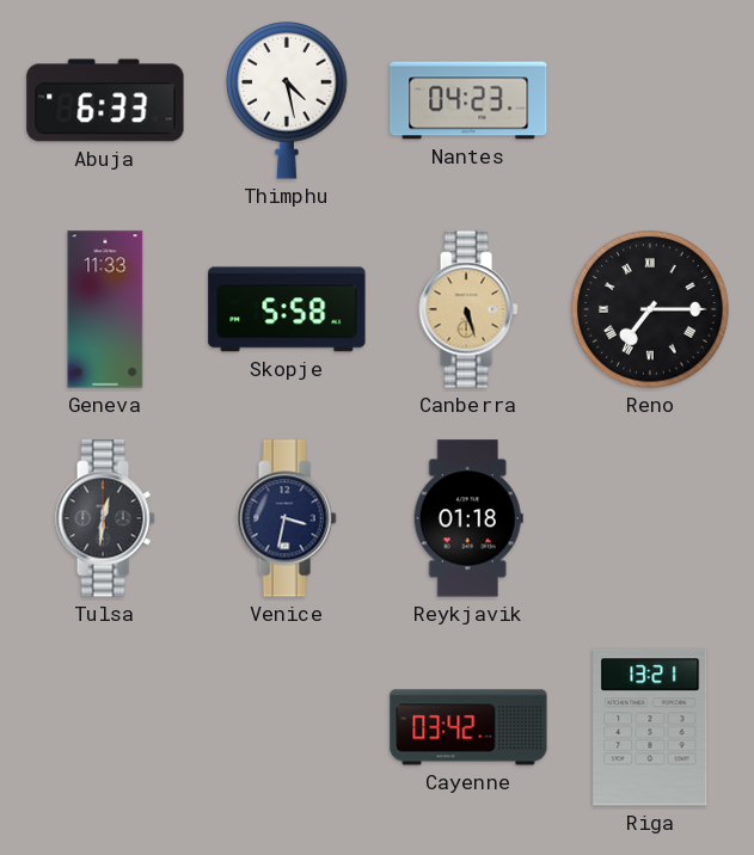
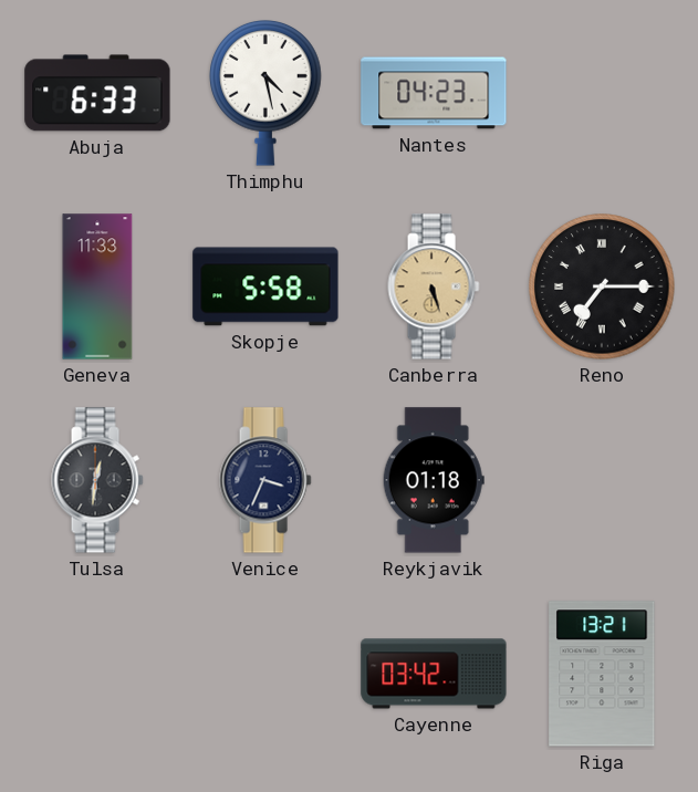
Venice: 3:32 -> 3:34 (265, 480)
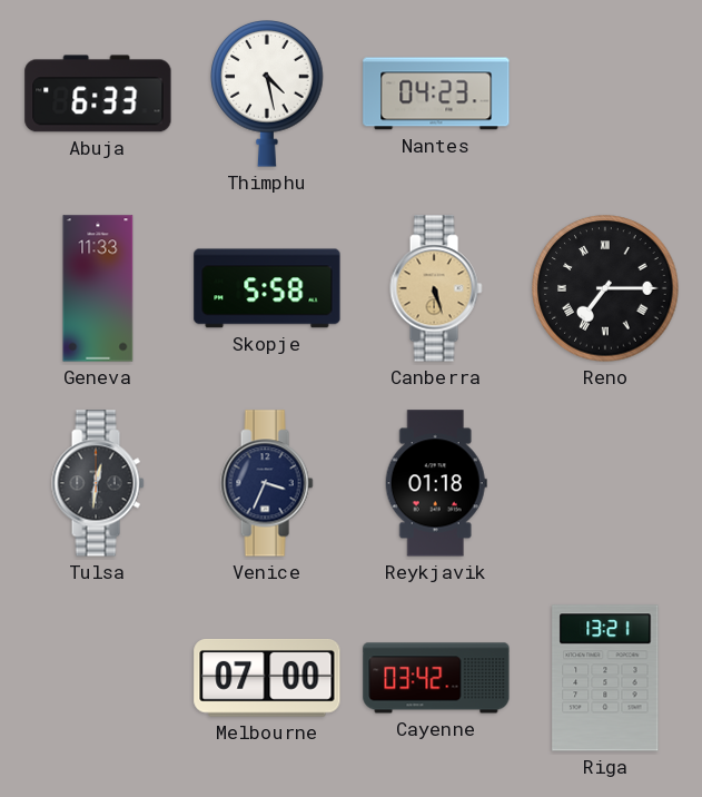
Melbourne: none -> 07:00 (267, 678)
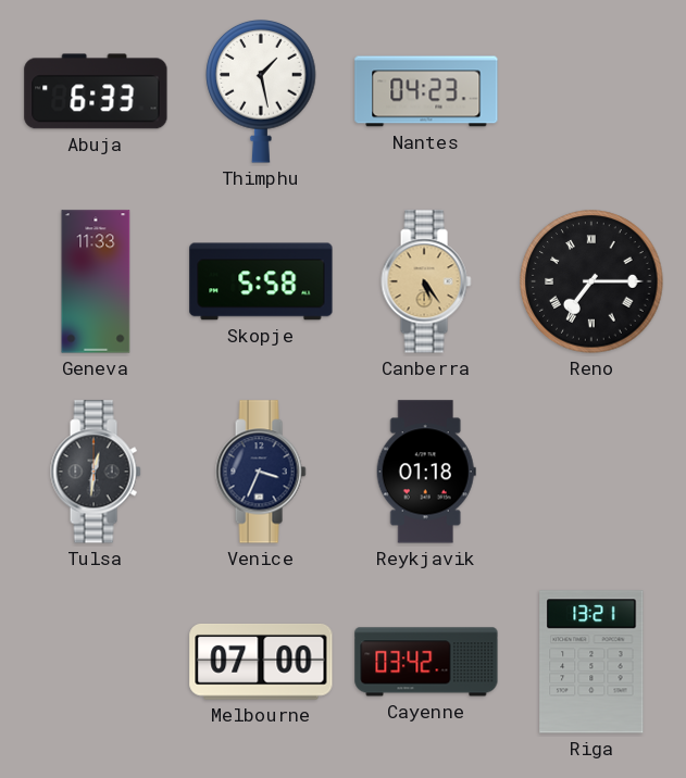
Thimphu: 4:28 -> 1:28 (261, 92)
Canberra: 5:27 -> 5:24 (426, 281)
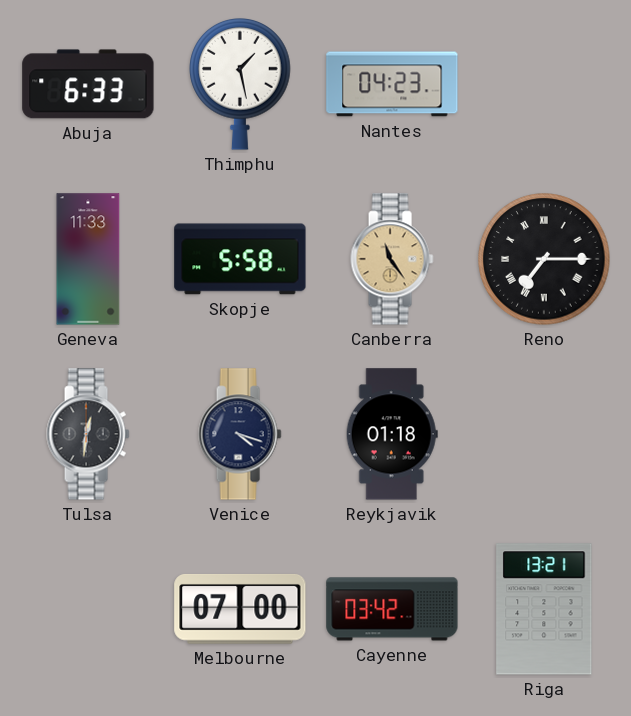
Canberra: 5:24 -> 11:24 (392, 259)
Venice: 3:34 -> 4:18 (240, 434)
